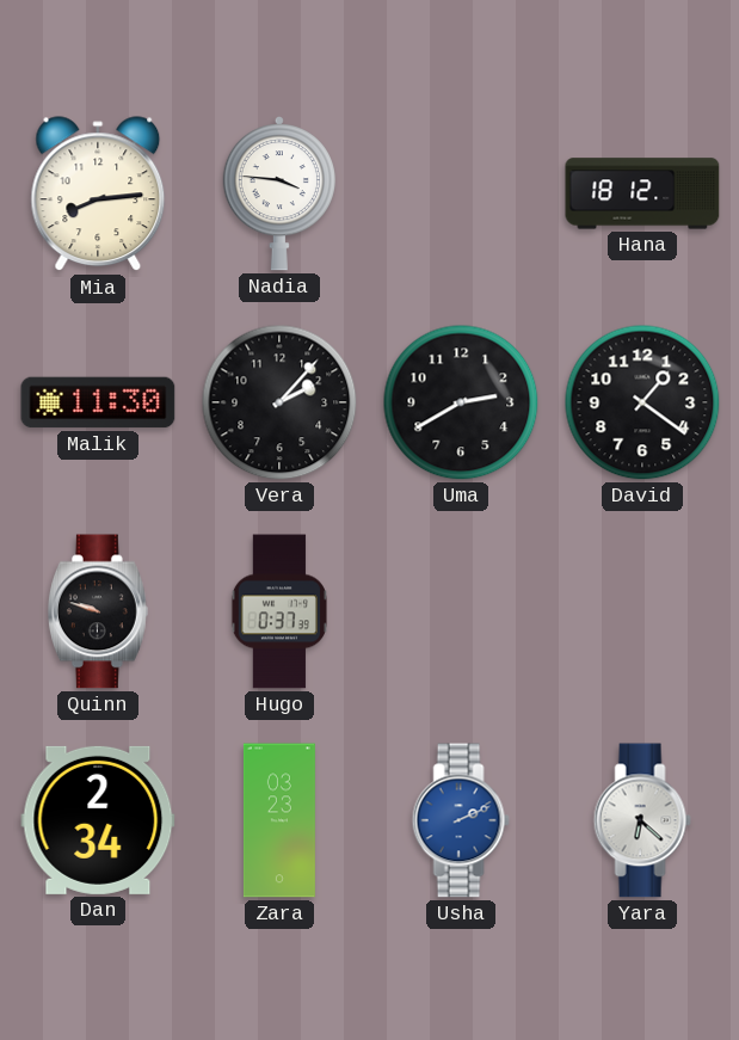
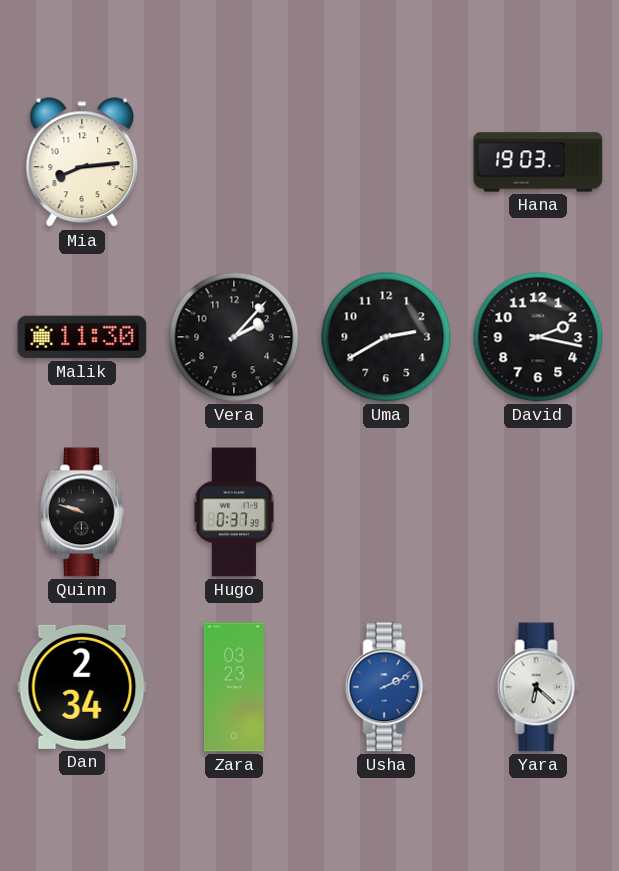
Nadia: 3:46 -> none (279, 195)
Hana: 18:12 -> 19:03 (538, 162)
David: 1:21 -> 2:17 (538, 337)
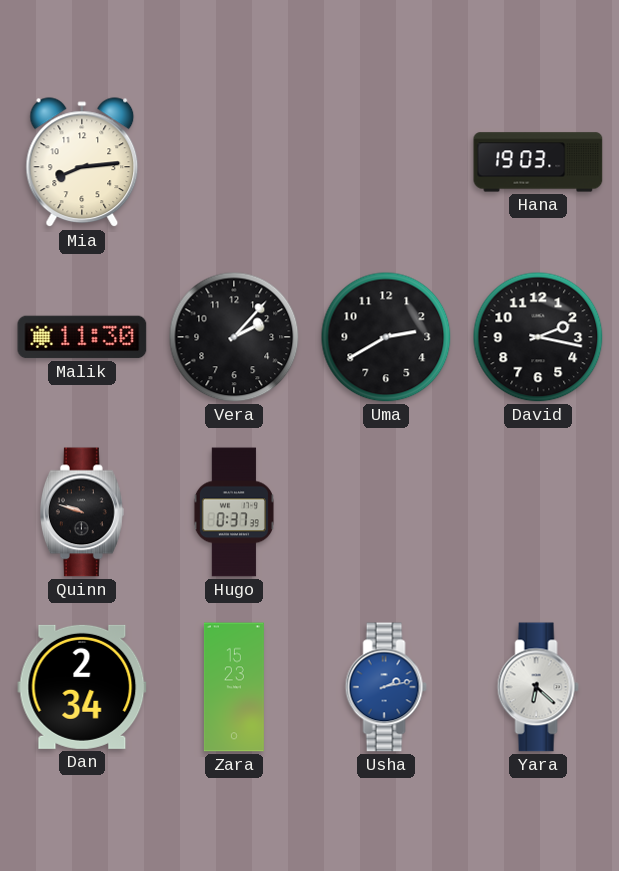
Zara: 03:23 -> 15:23 (234, 687)
Usha: 2:11 -> 2:13 (386, 687)
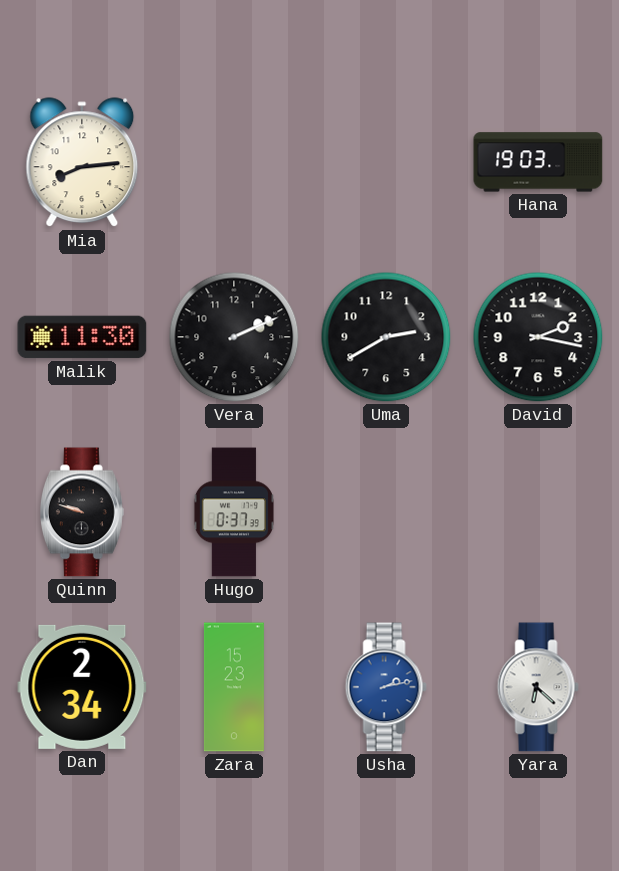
Vera: 2:07 -> 2:11 (234, 337)
